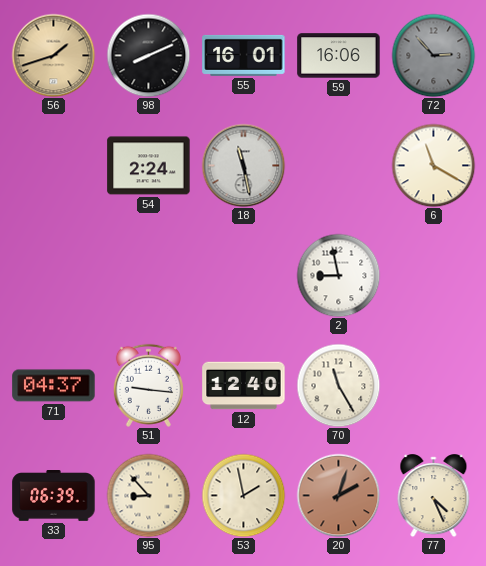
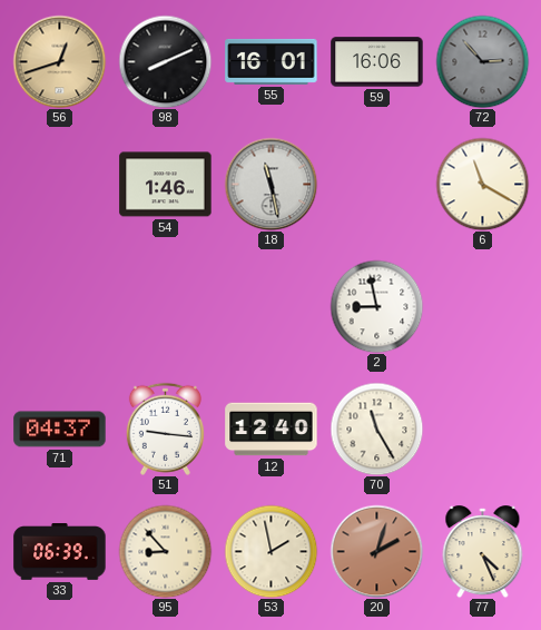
56: 1:42 -> 12:42 (59, 61)
54: 2:24 -> 1:46 (166, 185)
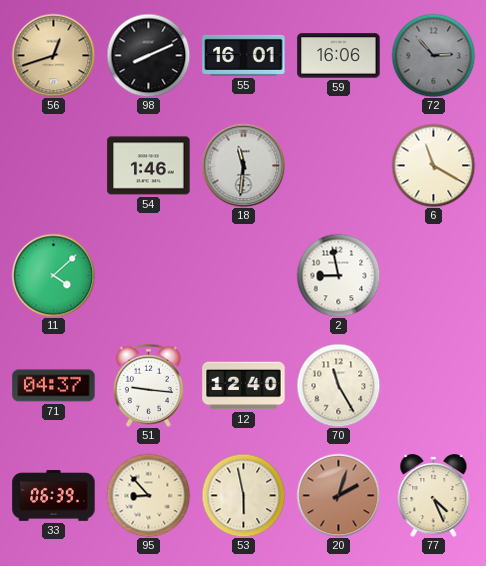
18: 11:28 -> 11:31 (243, 165)
11: none -> 4:08 (53, 275)
53: 1:58 -> 5:58 (243, 495)
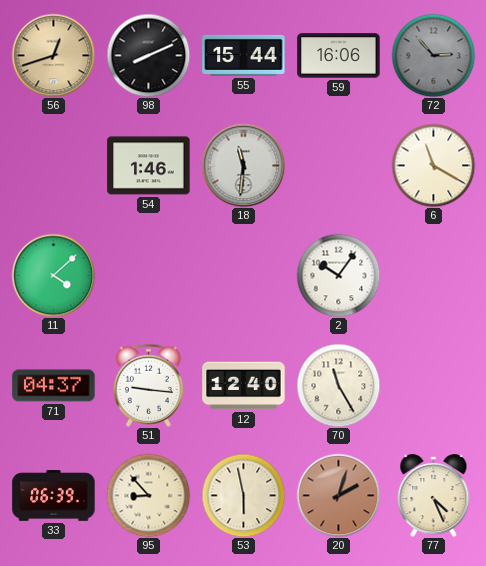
55: 16:01 -> 15:44 (244, 55)
2: 8:58 -> 10:06 (338, 275)
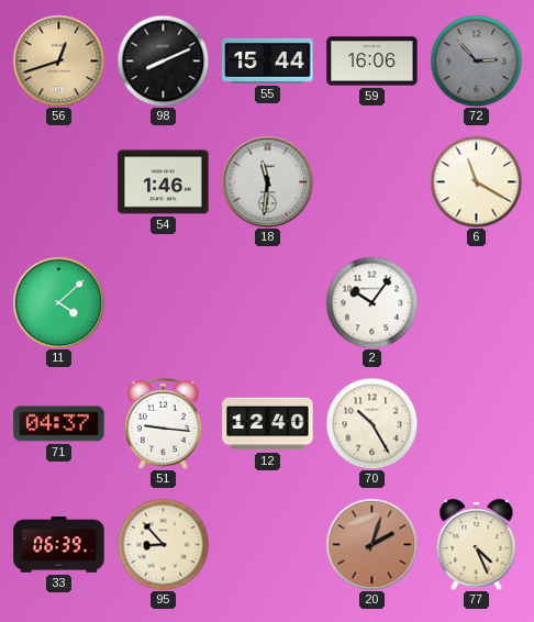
70: 11:25 -> 10:25 (371, 423)
53: 5:58 -> none (243, 495)
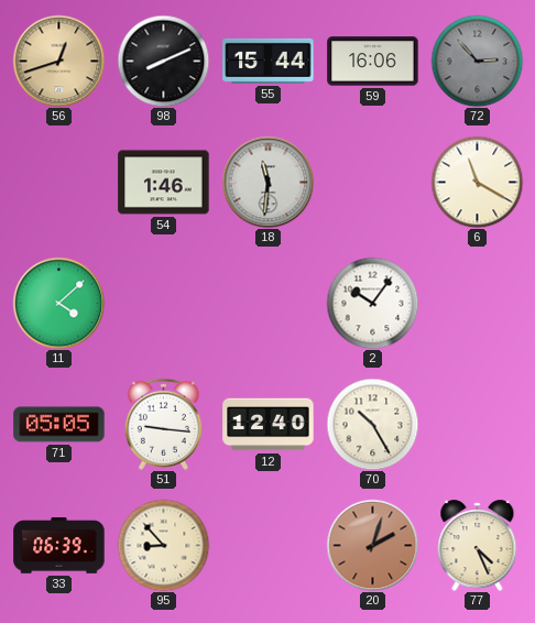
71: 04:37 -> 05:05 (59, 425)
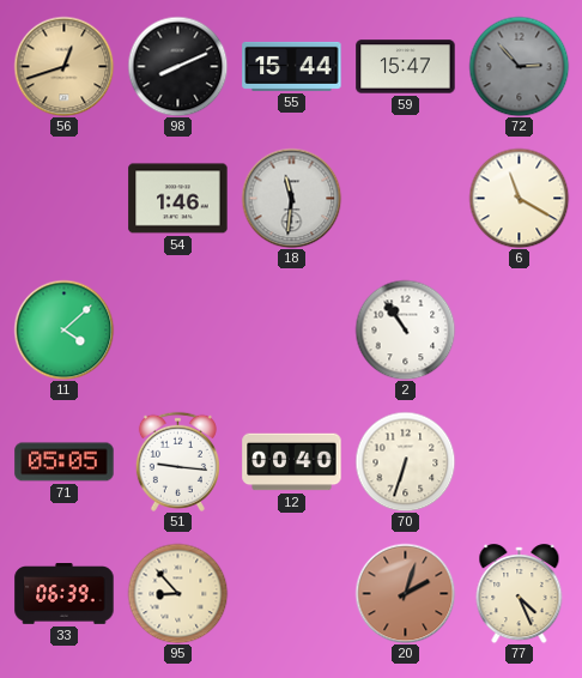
59: 16:06 -> 15:47 (406, 67)
2: 10:06 -> 10:54 (405, 329)
12: 12:40 -> 00:40 (292, 462)
70: 10:25 -> 6:33 (405, 461)
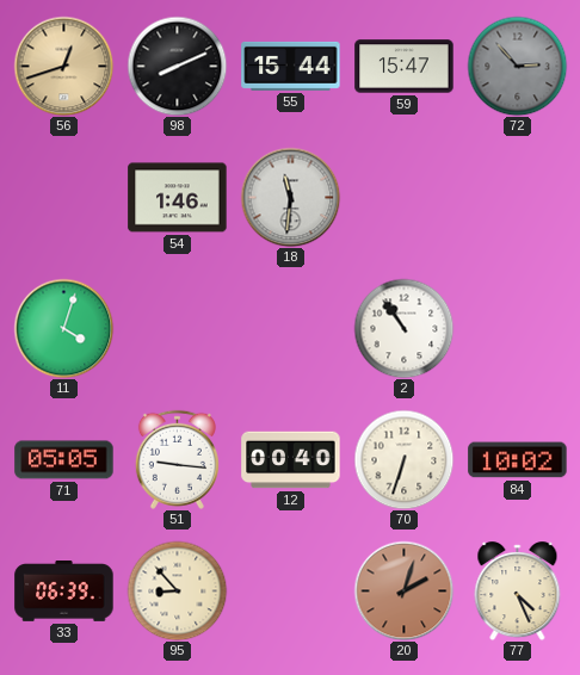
6: 11:20 -> none (519, 198)
11: 4:08 -> 4:03 (63, 328)
84: none -> 10:02 (518, 460)
